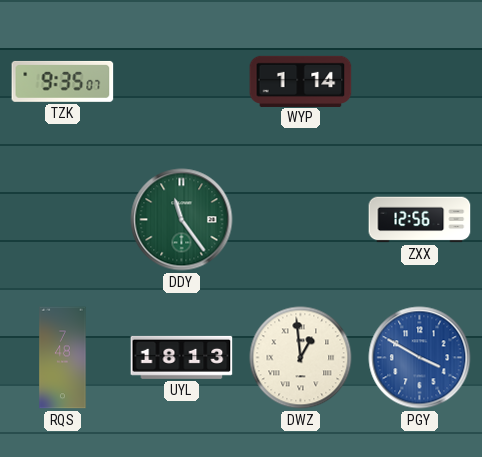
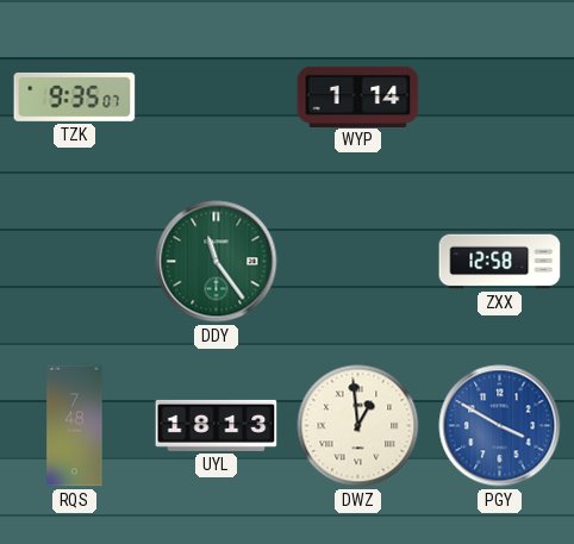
ZXX: 12:56 -> 12:58 (500, 262)
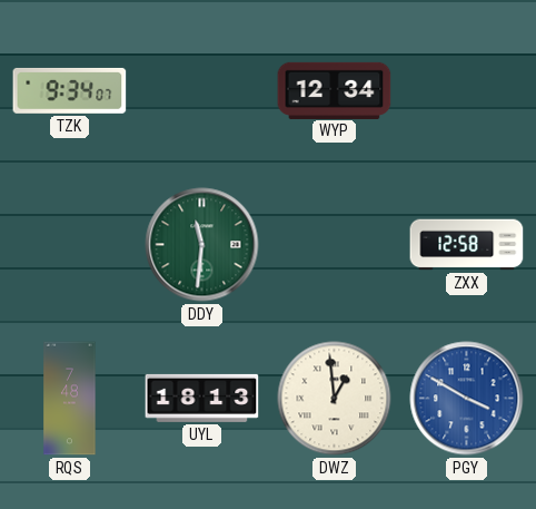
TZK: 9:35 -> 9:34 (70, 90)
WYP: 1:14 -> 12:34 (335, 90)
DDY: 11:24 -> 11:31 (202, 245)
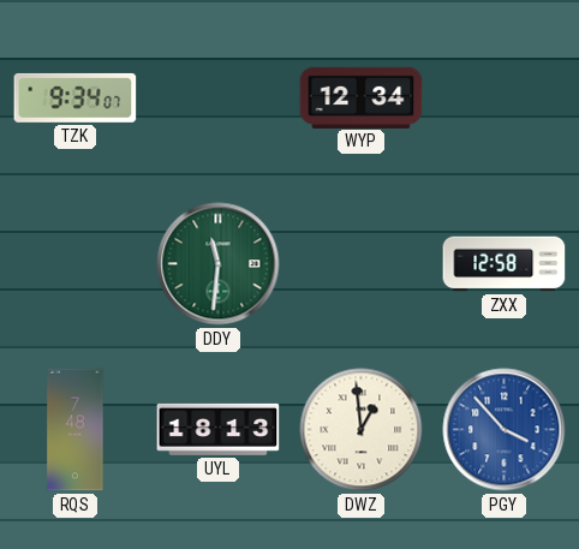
PGY: 3:50 -> 3:53 (505, 430)
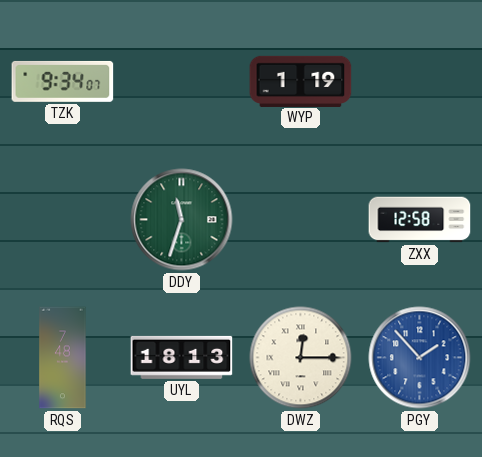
WYP: 12:34 -> 1:19 (301, 81)
DDY: 11:31 -> 11:33 (182, 220)
DWZ: 12:59 -> 12:15 (301, 358)
PGY: 3:53 -> 1:53 (420, 358)
